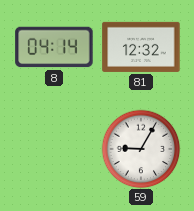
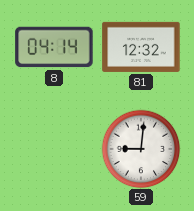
59: 9:05 -> 9:01 (141, 149)
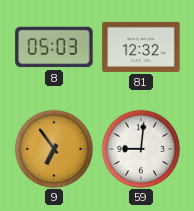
8: 04:14 -> 05:03 (54, 47)
9: none -> 6:54 (54, 149)
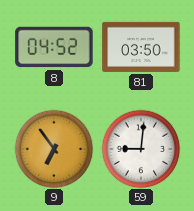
8: 05:03 -> 04:52 (54, 47)
81: 12:32 -> 03:50 (141, 47)
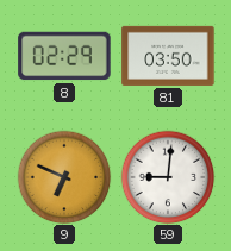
8: 04:52 -> 02:29 (64, 56)
9: 6:54 -> 6:49 (64, 177)
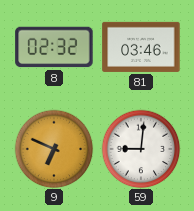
8: 02:29 -> 02:32 (54, 47)
81: 03:50 -> 03:46 (141, 47)
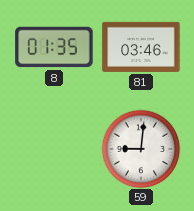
8: 02:32 -> 01:35 (54, 47)
9: 6:49 -> none (54, 149)
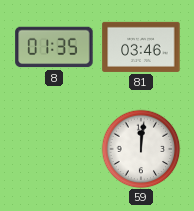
59: 9:01 -> 12:01 (141, 149)
